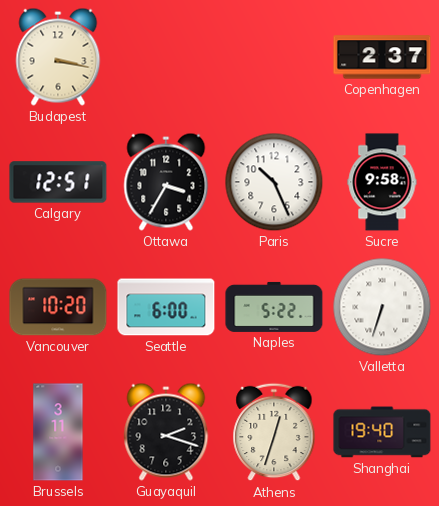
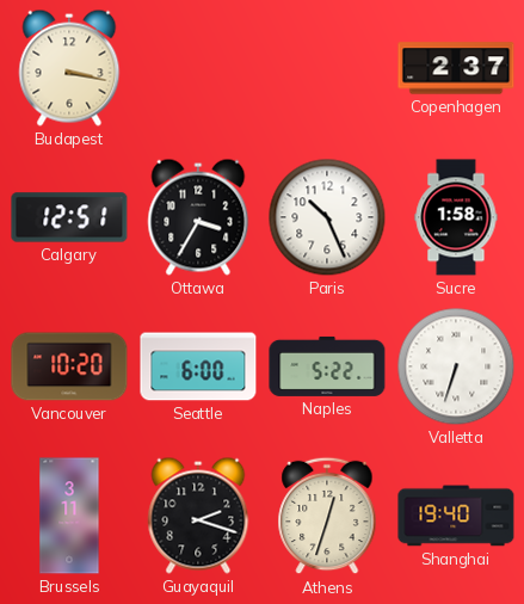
Sucre: 9:58 -> 1:58 (456, 217)
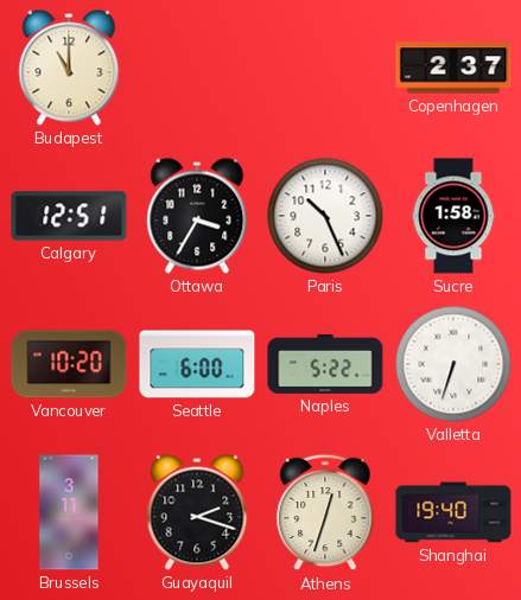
Budapest: 3:17 -> 11:00 (69, 68)
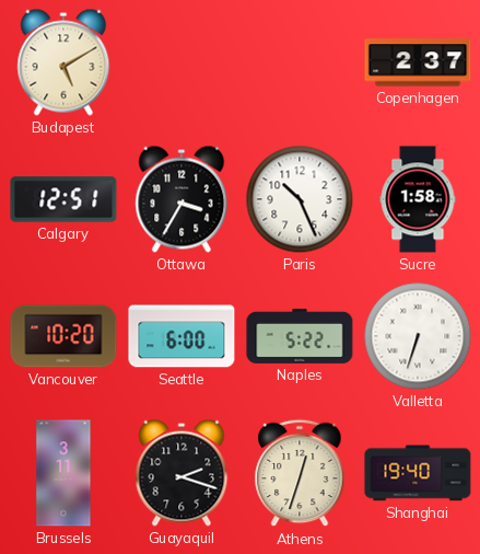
Budapest: 11:00 -> 5:10 (63, 62)
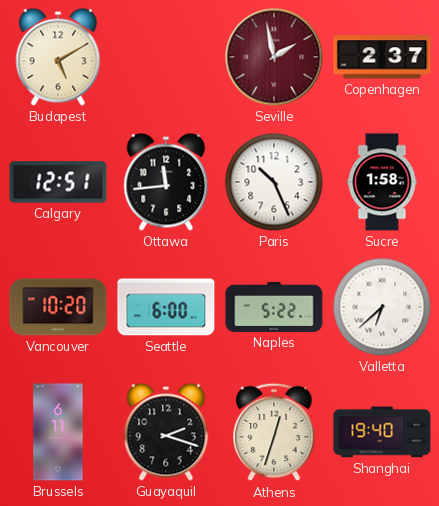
Seville: none -> 1:58 (274, 57)
Ottawa: 3:35 -> 11:44 (166, 182)
Valletta: 6:33 -> 6:38 (382, 307)
Brussels: 3:11 -> 6:11 (58, 432)
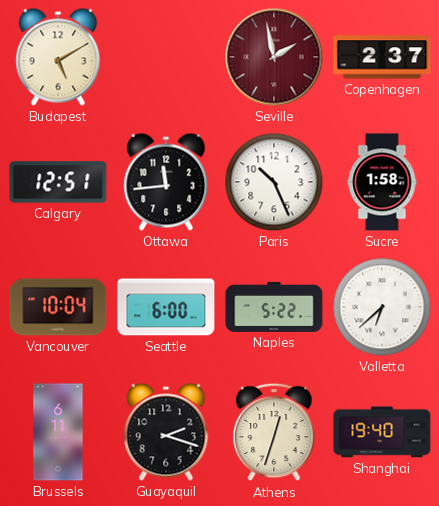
Vancouver: 10:20 -> 10:04 (58, 307)
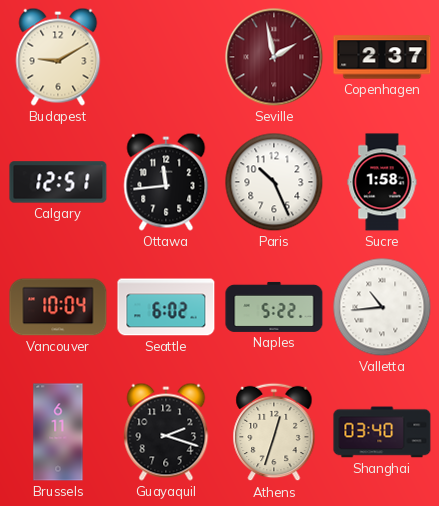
Budapest: 5:10 -> 9:10 (58, 57)
Seattle: 6:00 -> 6:02 (166, 307)
Valletta: 6:38 -> 10:44 (382, 307)
Shanghai: 19:40 -> 03:40 (382, 432)
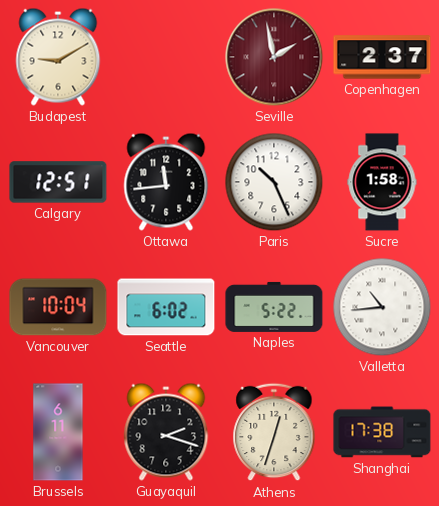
Shanghai: 03:40 -> 17:38 (382, 432)
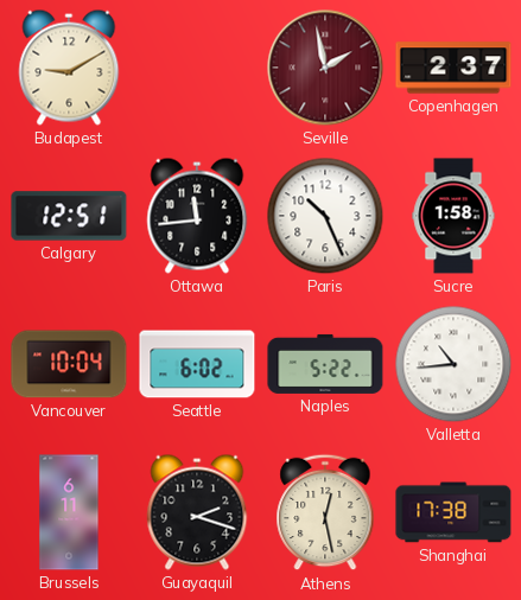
Athens: 12:33 -> 12:28 (325, 512)
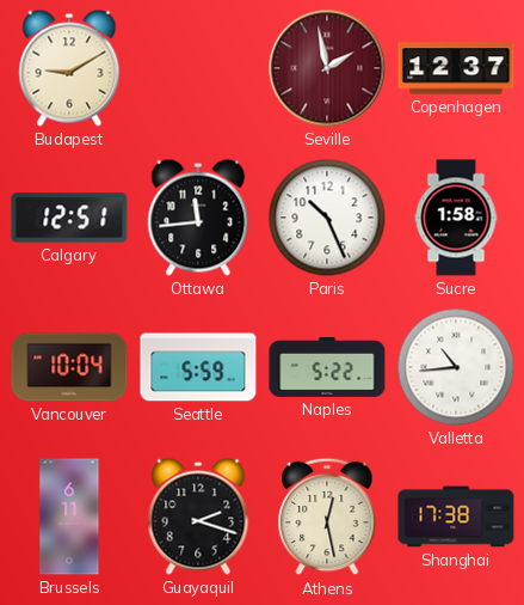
Copenhagen: 2:37 -> 12:37 (456, 68)
Seattle: 6:02 -> 5:59 (198, 367)
